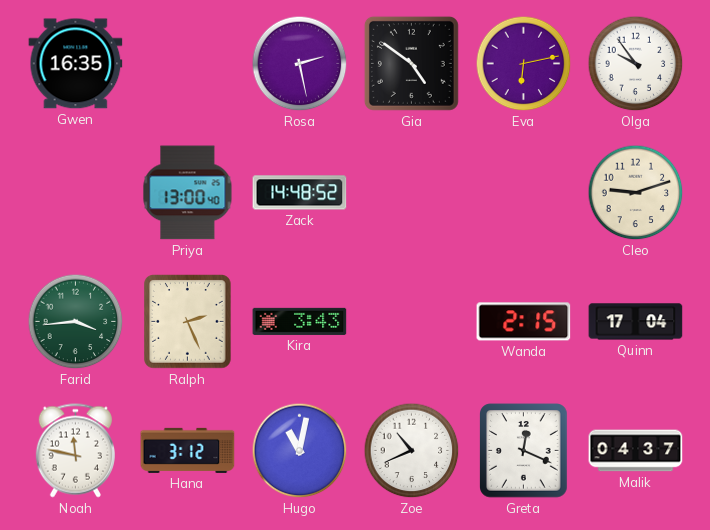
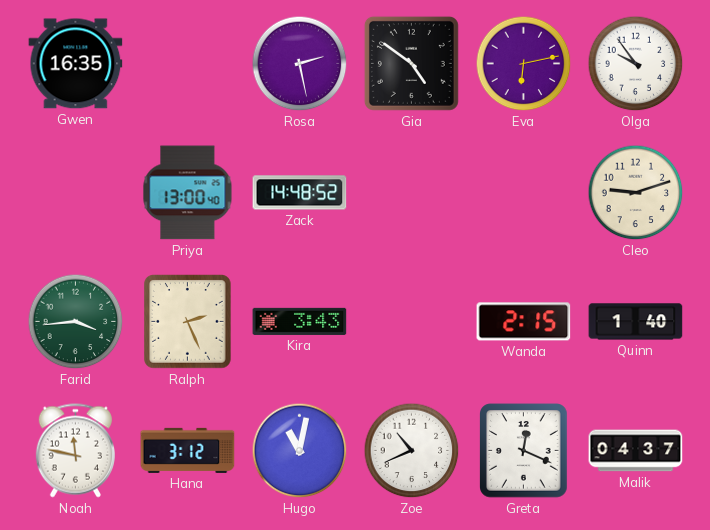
Quinn: 17:04 -> 1:40 (636, 322)
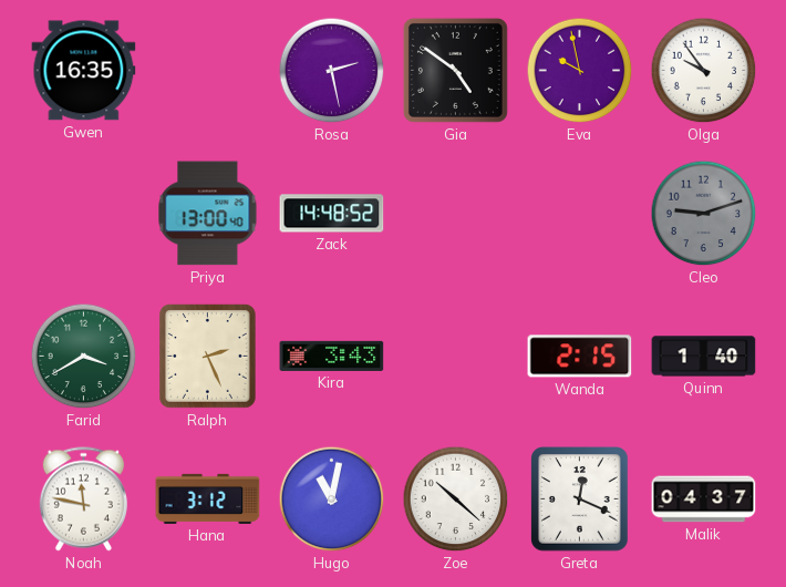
Eva: 6:13 -> 9:58 (580, 71)
Cleo dial: cream -> grey (704, 214)
Farid: 3:44 -> 3:40 (84, 357)
Zoe: 10:41 -> 10:22 (456, 500)
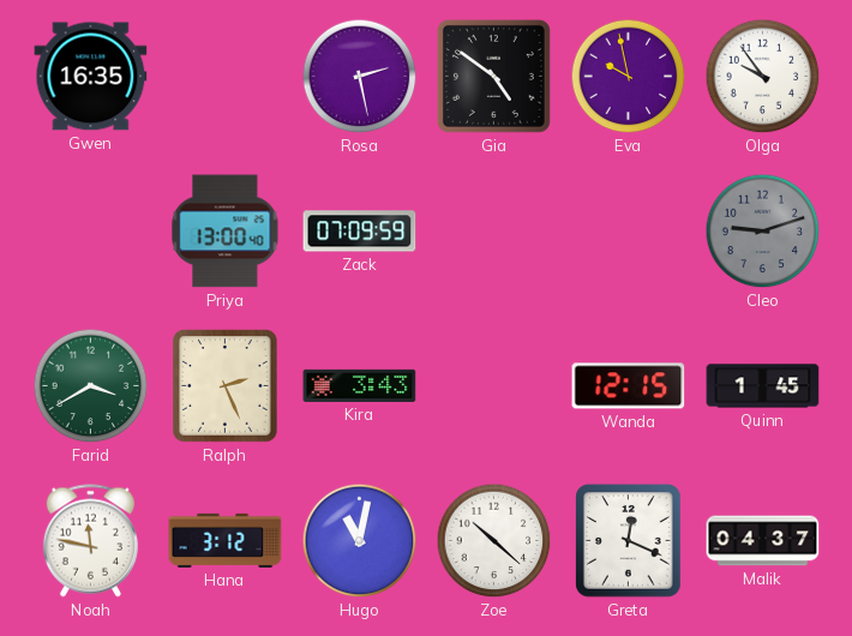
Zack: 14:48 -> 07:09 (360, 232)
Wanda: 2:15 -> 12:15 (629, 386)
Quinn: 1:40 -> 1:45 (763, 386)
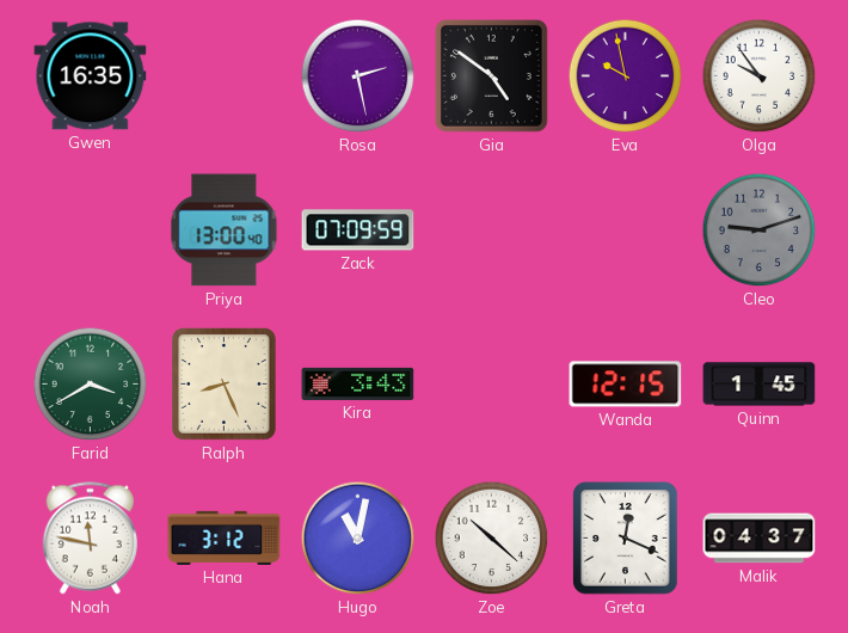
Ralph: 2:26 -> 8:26 (225, 385)
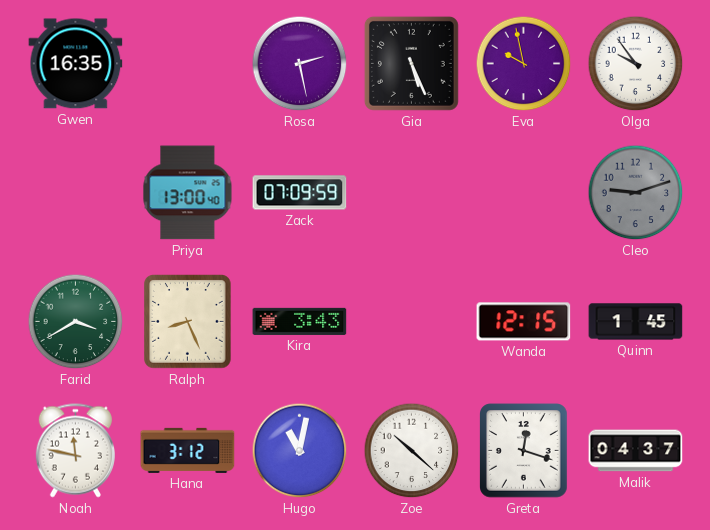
Gia: 4:51 -> 5:26 (411, 63)
Greta: 12:19 -> 12:18 (524, 451)
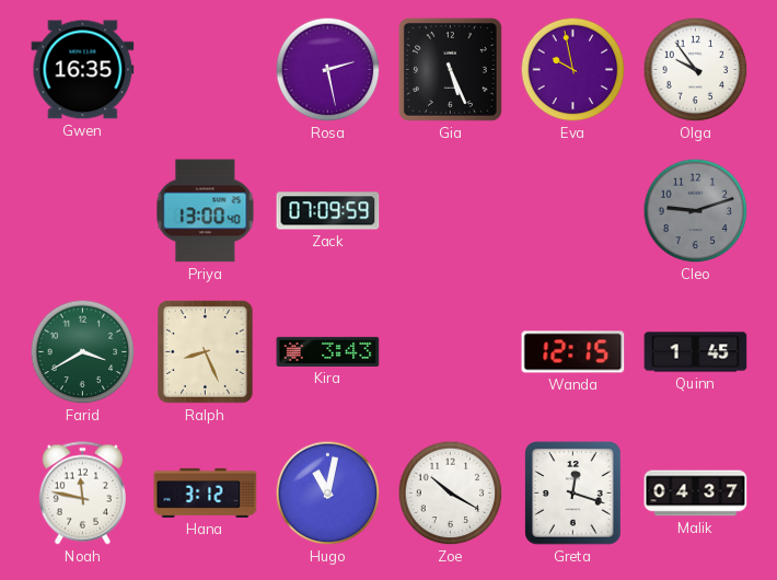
Zoe: 10:22 -> 10:20 (451, 494)
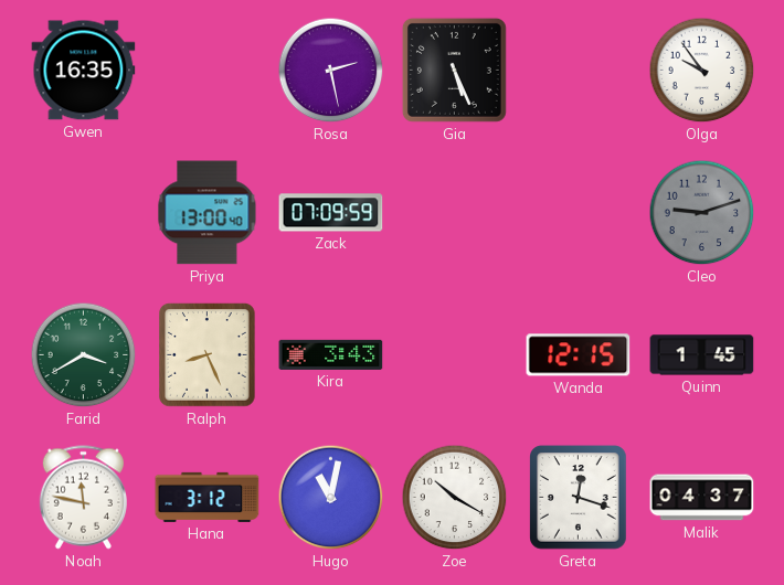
Eva: 9:58 -> none (573, 70)
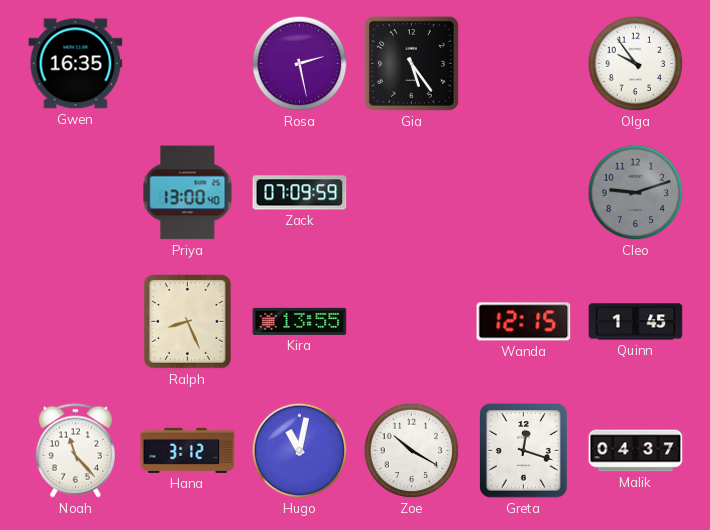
Gia: 5:26 -> 5:24 (411, 63)
Farid: 3:40 -> none (84, 355)
Kira: 3:43 -> 13:55 (300, 321)
Noah: 11:47 -> 11:23 (75, 451)
